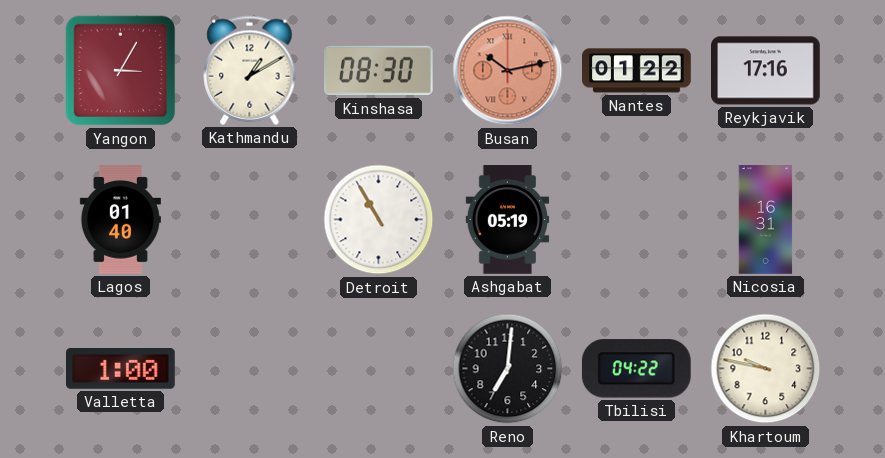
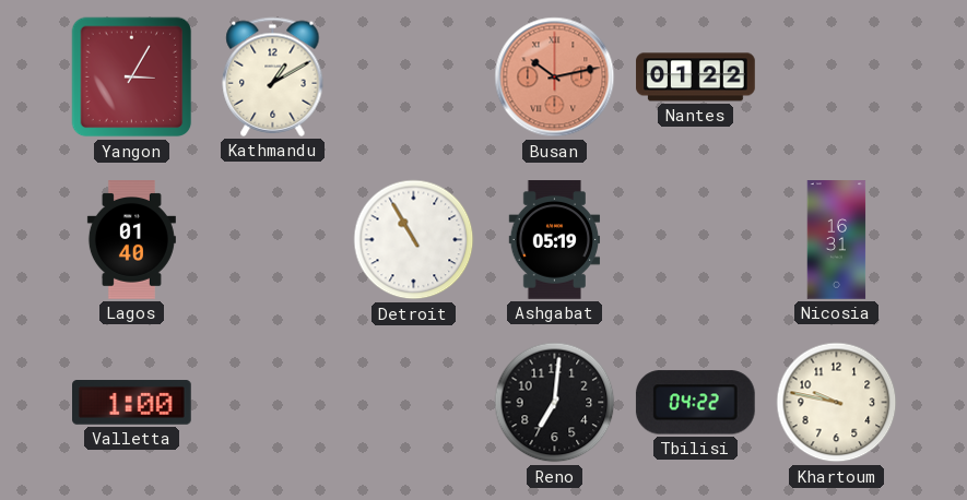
Kinshasa: 08:30 -> none (379, 71)
Reykjavik: 17:16 -> none (766, 71)
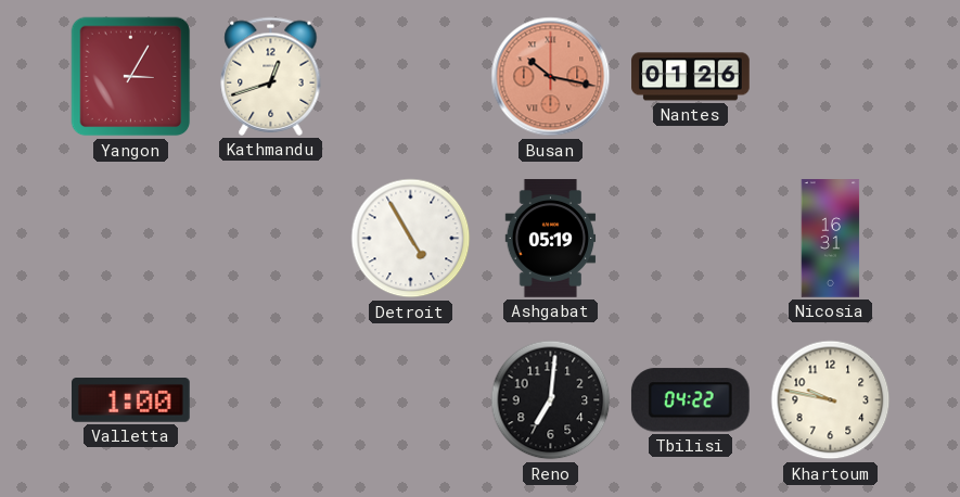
Kathmandu: 1:10 -> 12:42 (271, 76)
Busan: 10:13 -> 10:17 (551, 77)
Nantes: 01:22 -> 01:26 (691, 77)
Lagos: 01:40 -> none (131, 240)
Detroit: 10:55 -> 4:55 (411, 239)
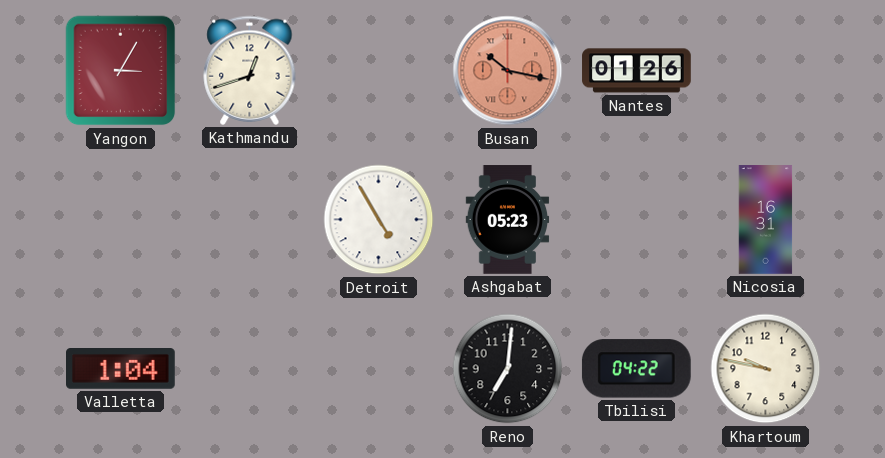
Ashgabat: 05:19 -> 05:23 (508, 220)
Valletta: 1:00 -> 1:04 (121, 369)
